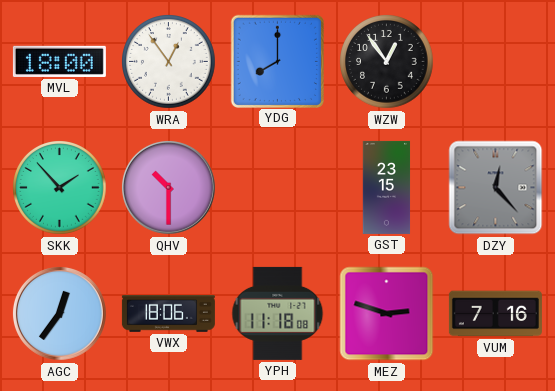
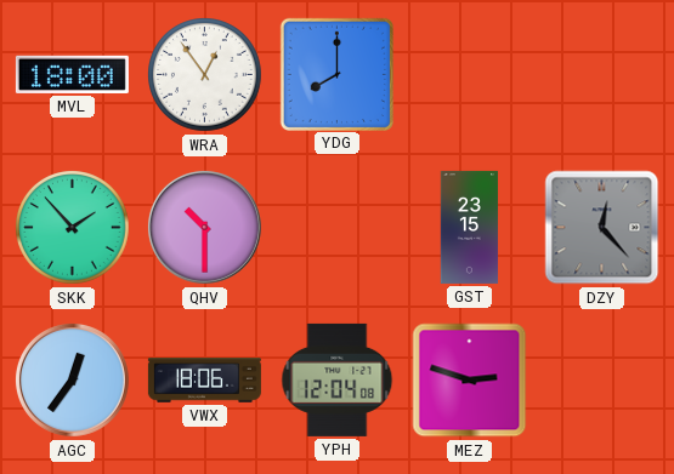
WZW: 12:54 -> none (387, 62)
YPH: 11:18 -> 12:04 (338, 379)
VUM: 7:16 -> none (495, 314)
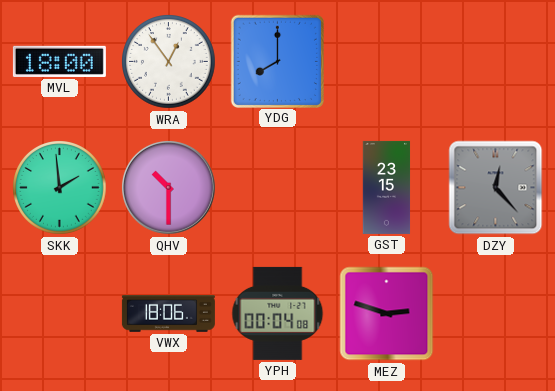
SKK: 1:53 -> 1:59 (60, 188)
AGC: 12:36 -> none (72, 379)
YPH: 12:04 -> 00:04 (278, 313)
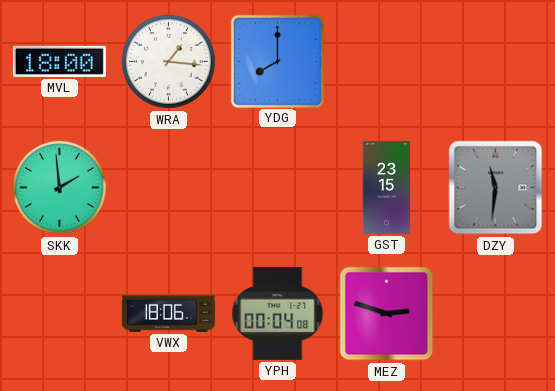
WRA: 12:54 -> 1:16 (169, 62)
QHV: 10:30 -> none (168, 187)
DZY: 12:23 -> 11:31 (496, 188)
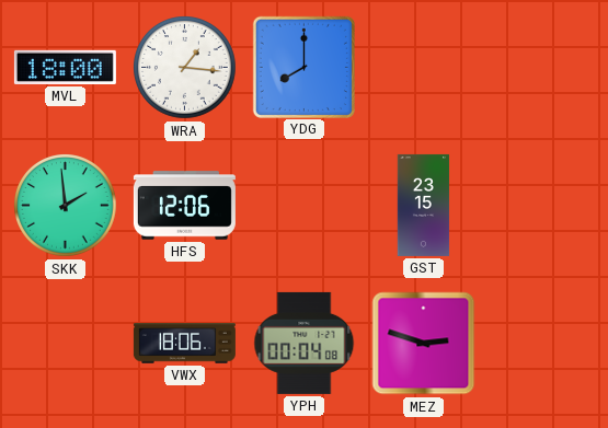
HFS: none -> 12:06 (184, 206)
DZY: 11:31 -> none (496, 188)
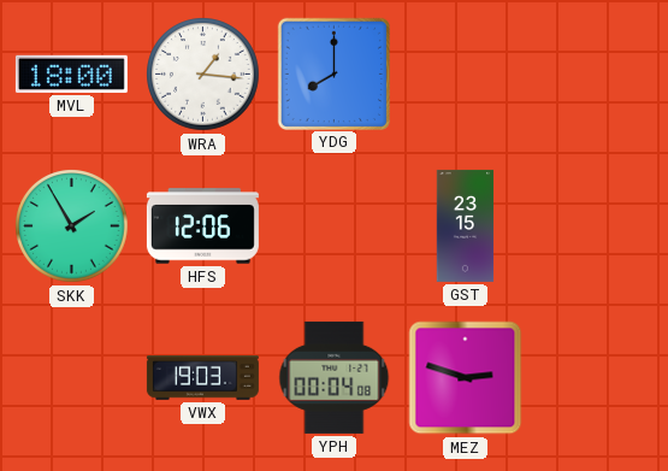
SKK: 1:59 -> 1:55 (72, 226)
VWX: 18:06 -> 19:03 (202, 378)
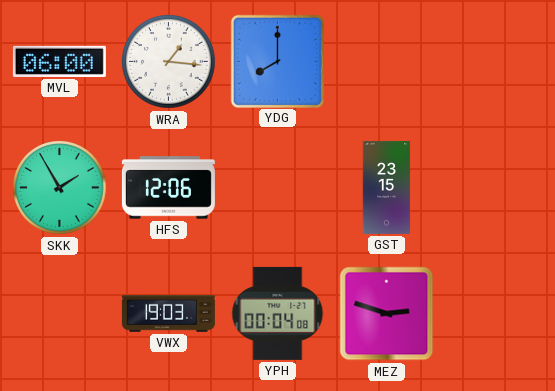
MVL: 18:00 -> 06:00 (59, 61)
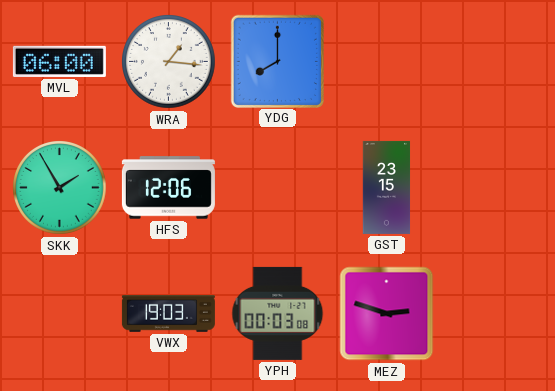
YPH: 00:04 -> 00:03 (278, 313)
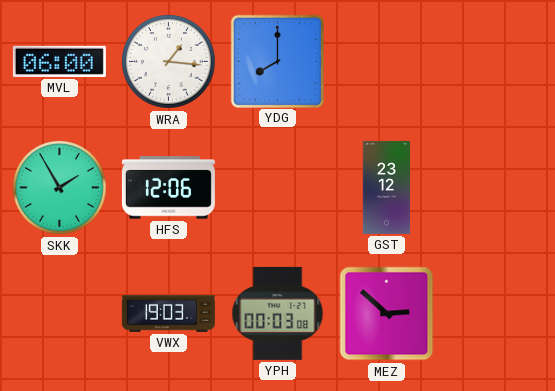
GST: 23:15 -> 23:12 (387, 187)
MEZ: 2:48 -> 2:52 (387, 314)
